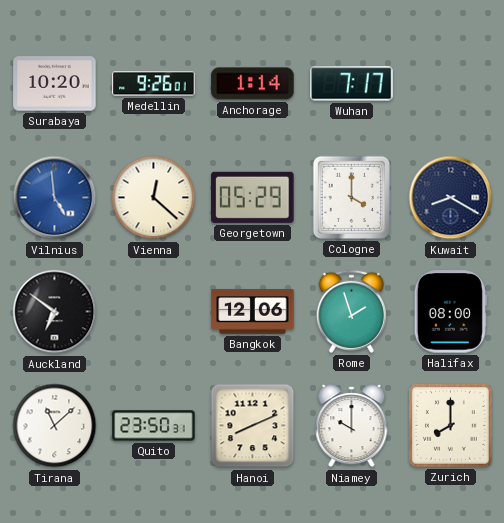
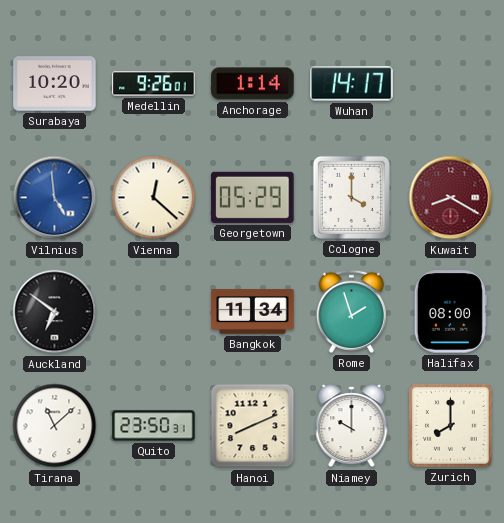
Wuhan: 7:17 -> 14:17 (352, 84)
Kuwait dial: navy -> burgundy (451, 198)
Bangkok: 12:06 -> 11:34 (253, 312)
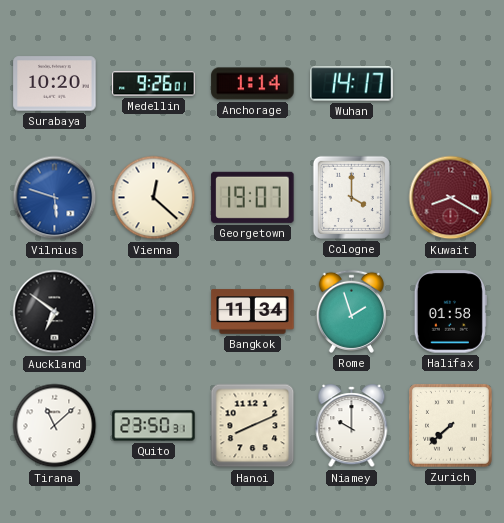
Vilnius: 4:59 -> 5:48 (55, 198)
Georgetown: 05:29 -> 19:07 (253, 197)
Halifax: 08:00 -> 01:58 (450, 312)
Zurich: 8:00 -> 7:38 (451, 426)
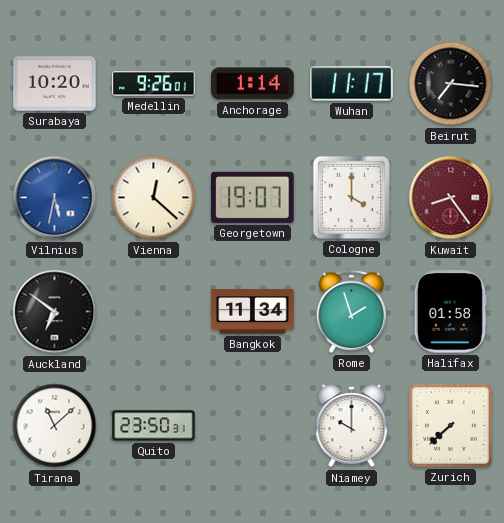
Wuhan: 14:17 -> 11:17 (352, 84)
Beirut: none -> 7:16 (451, 84)
Vilnius: 5:48 -> 5:32 (55, 198)
Kuwait: 8:20 -> 8:24 (451, 198)
Hanoi: 8:11 -> none (253, 426)
